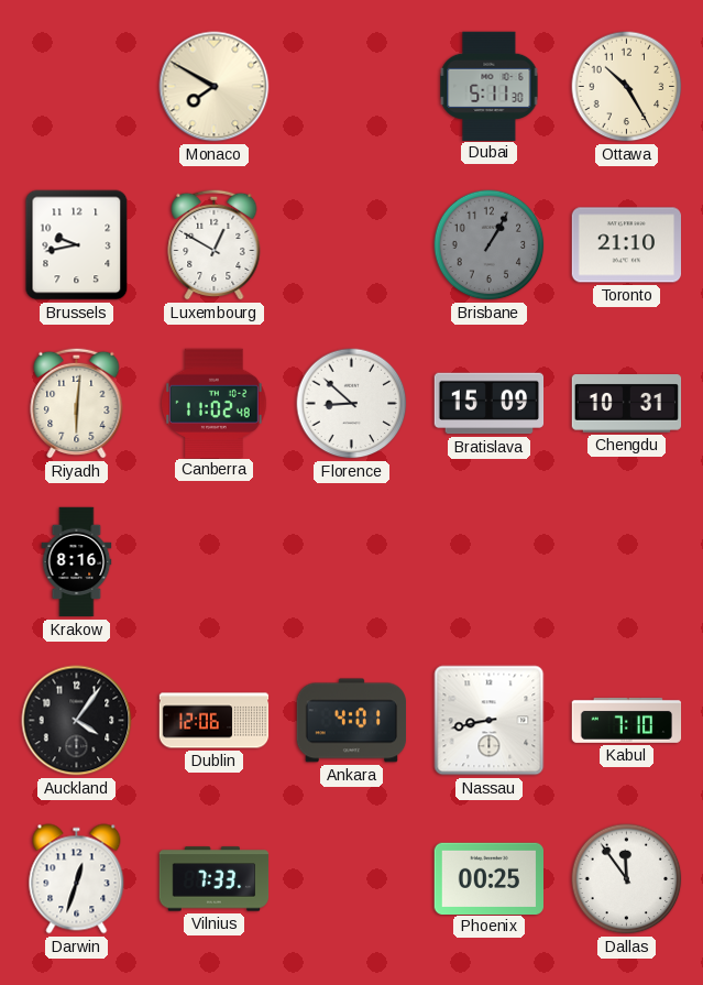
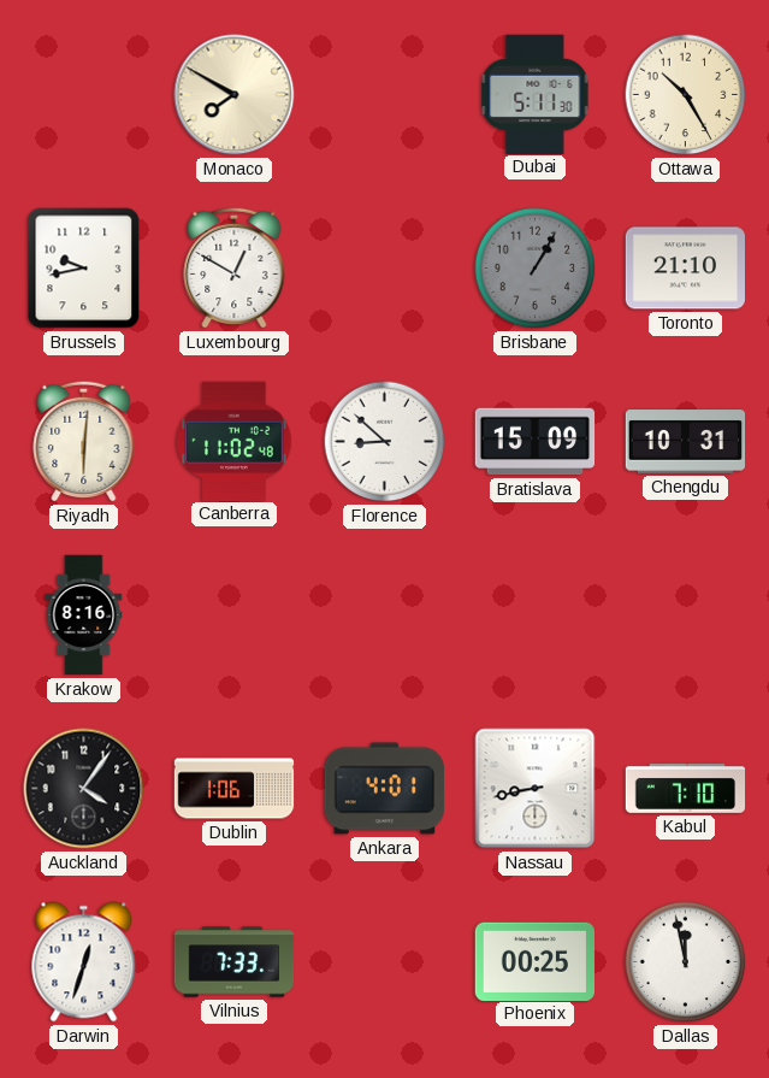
Dublin: 12:06 -> 1:06 (235, 789)
Dallas: 11:54 -> 11:58 (686, 962)
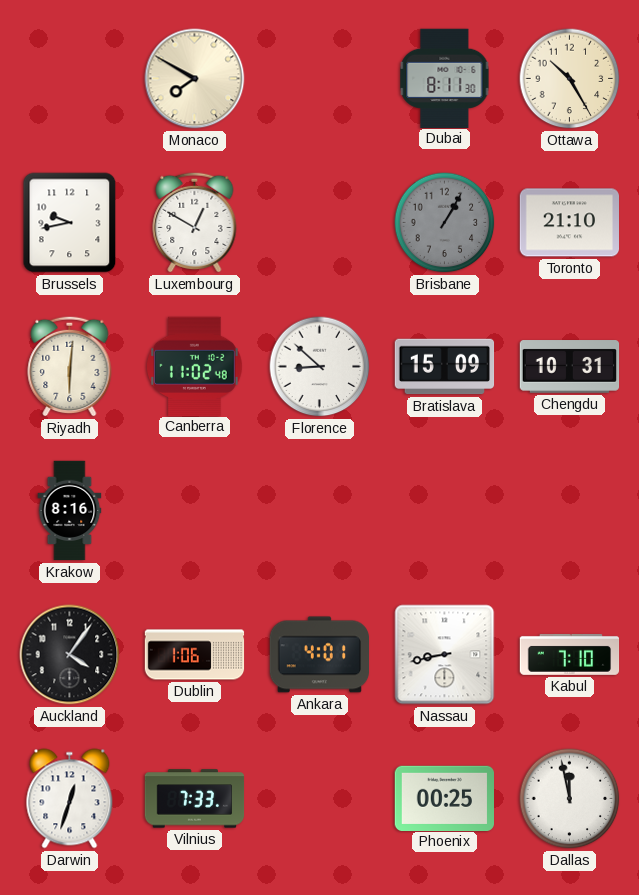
Dubai: 5:11 -> 8:11 (445, 78)
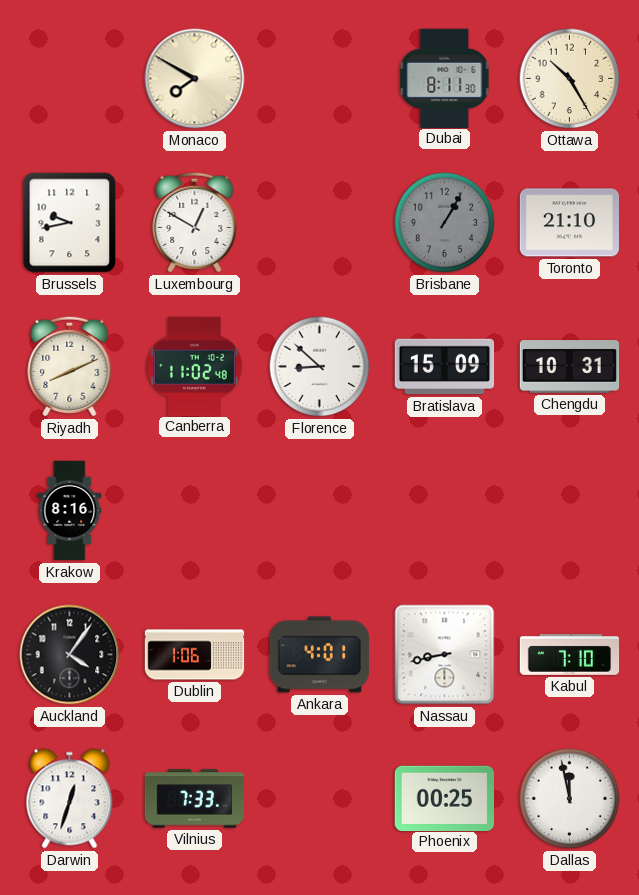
Riyadh: 6:01 -> 8:11 (70, 366)
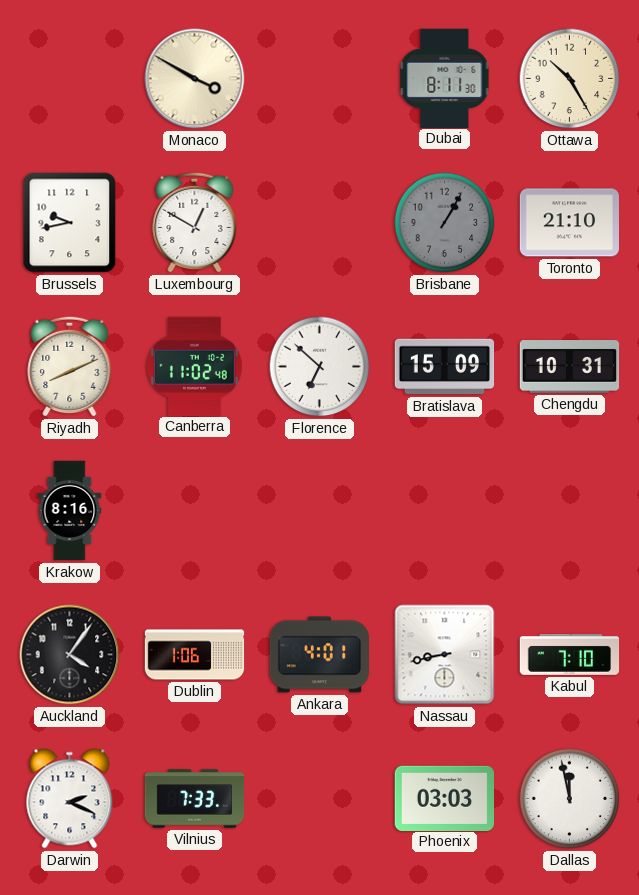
Monaco: 7:50 -> 3:50 (195, 79)
Florence: 8:52 -> 6:52 (320, 367)
Darwin: 12:33 -> 2:19 (70, 799)
Phoenix: 00:25 -> 03:03 (444, 798)
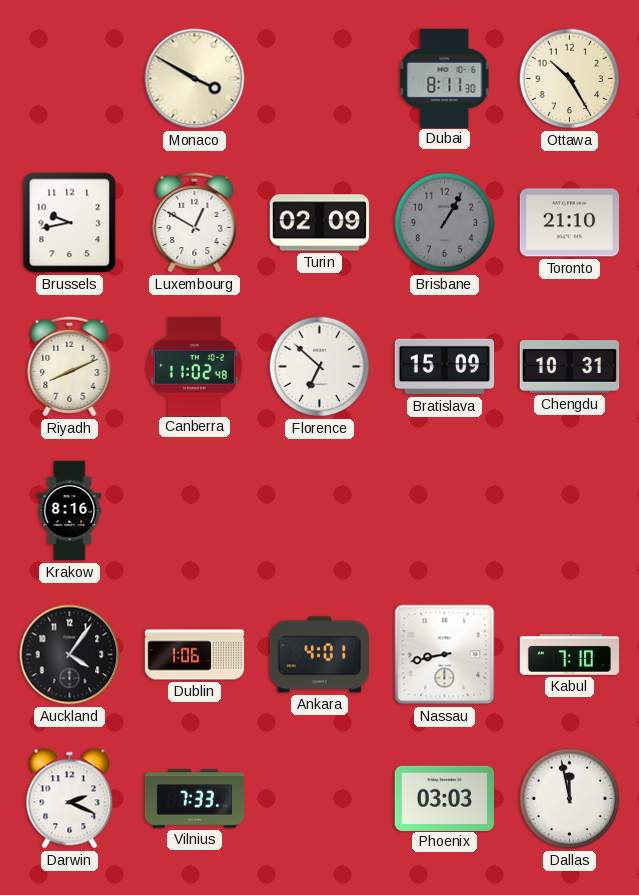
Turin: none -> 02:09 (320, 223)
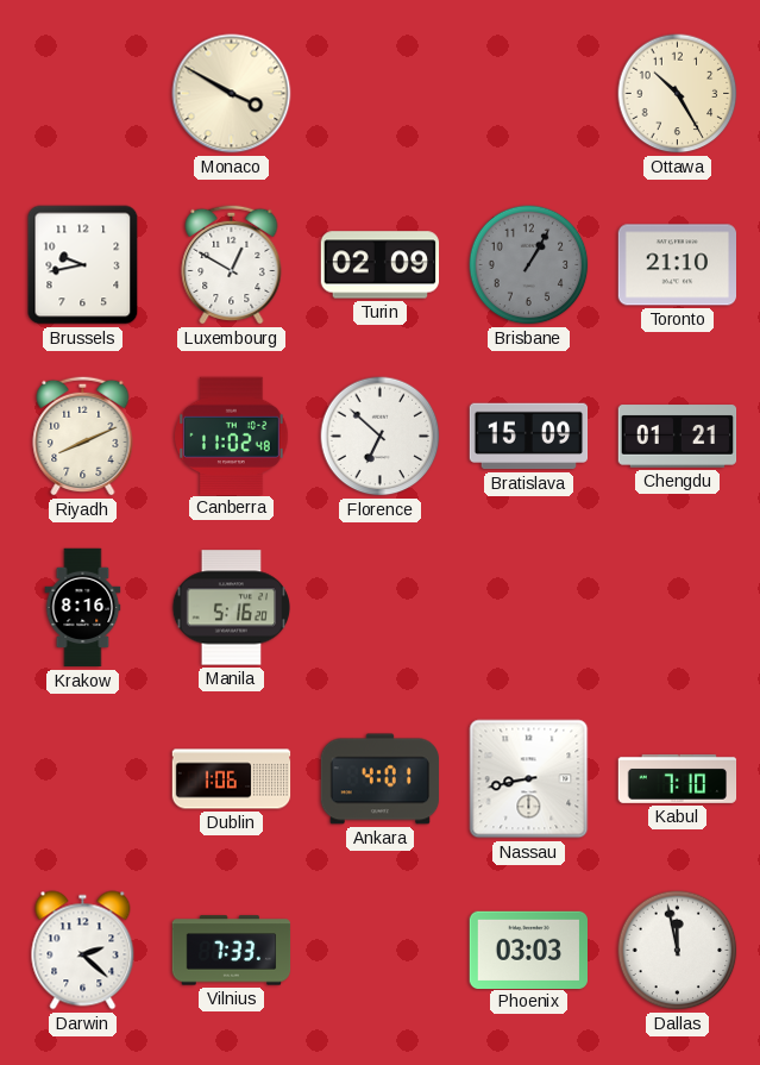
Dubai: 8:11 -> none (445, 78)
Chengdu: 10:31 -> 01:21 (678, 437)
Manila: none -> 5:16 (231, 608)
Auckland: 4:06 -> none (70, 655)
Darwin: 2:19 -> 2:22 (83, 951)
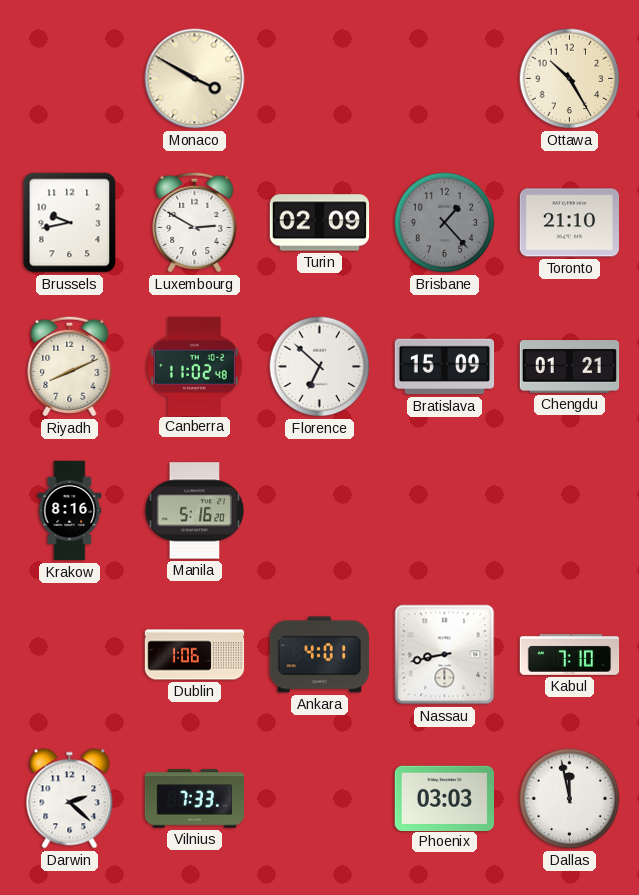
Luxembourg: 12:50 -> 2:50 (195, 222)
Brisbane: 1:05 -> 1:23 (445, 223)
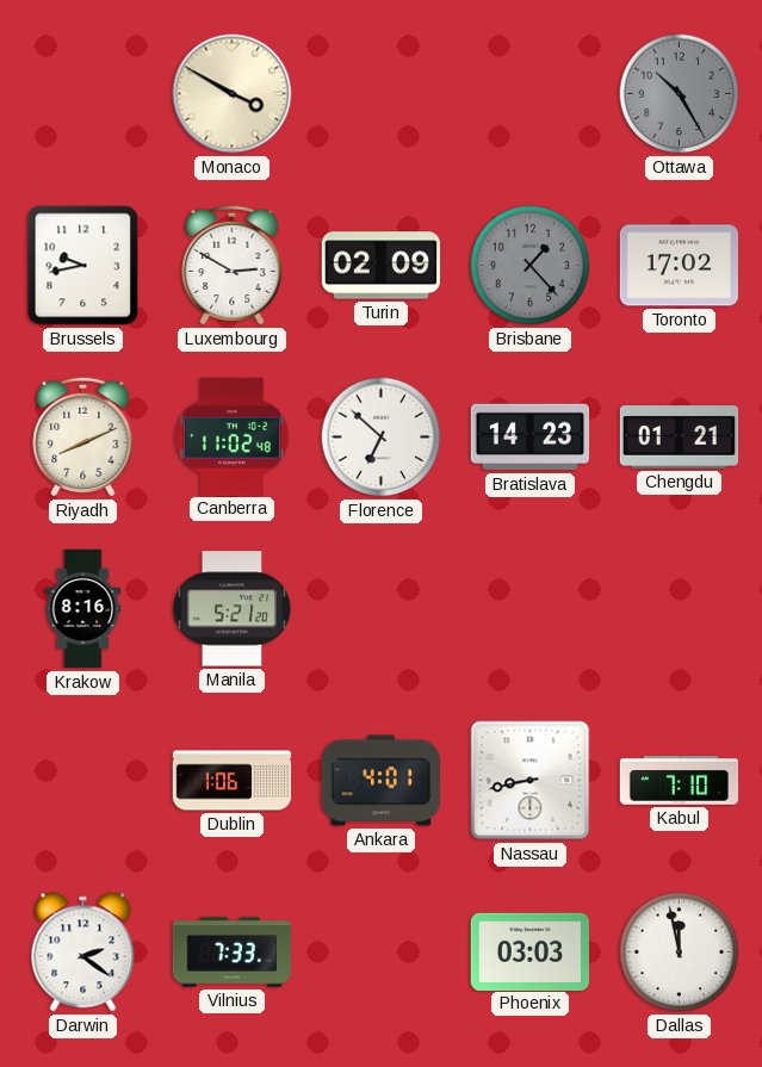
Ottawa dial: cream -> grey (680, 94)
Toronto: 21:10 -> 17:02 (680, 266)
Bratislava: 15:09 -> 14:23 (531, 438)
Manila: 5:16 -> 5:21 (231, 609)
Darwin: 2:22 -> 2:21 (83, 953)
